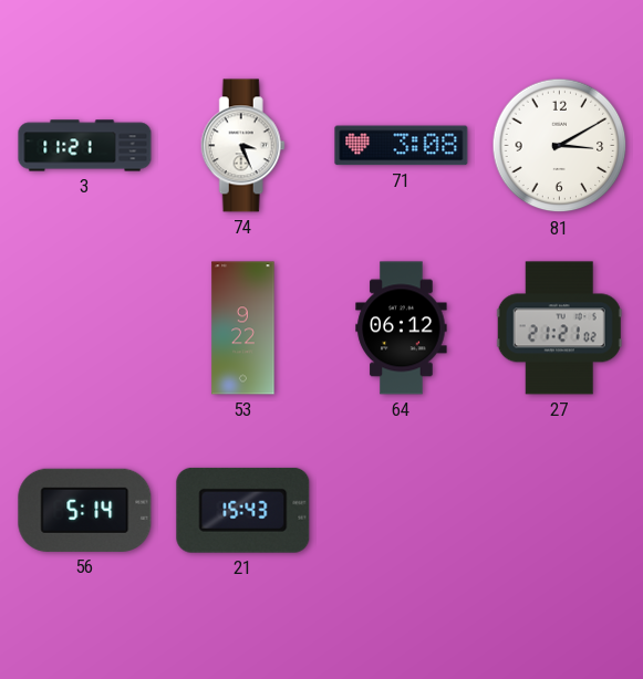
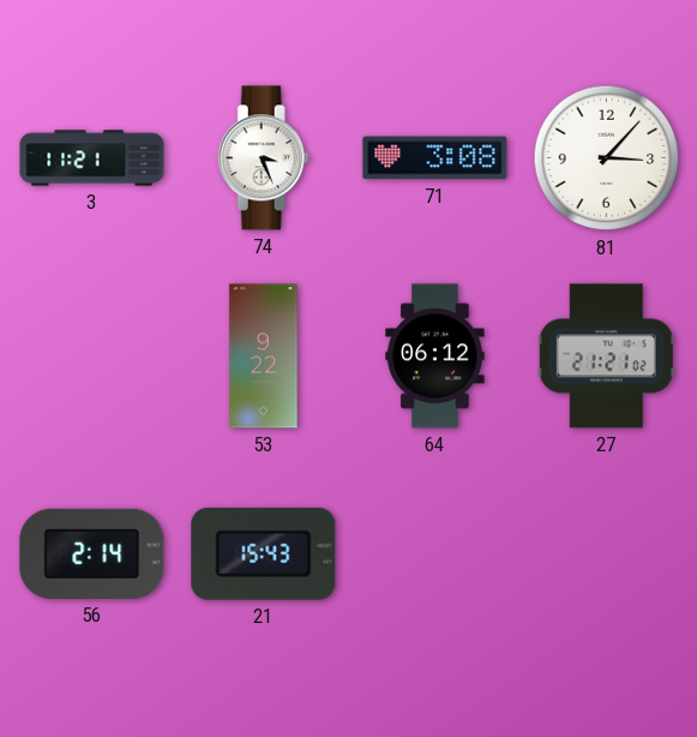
81: 3:10 -> 3:07 (607, 158)
56: 5:14 -> 2:14 (92, 553)
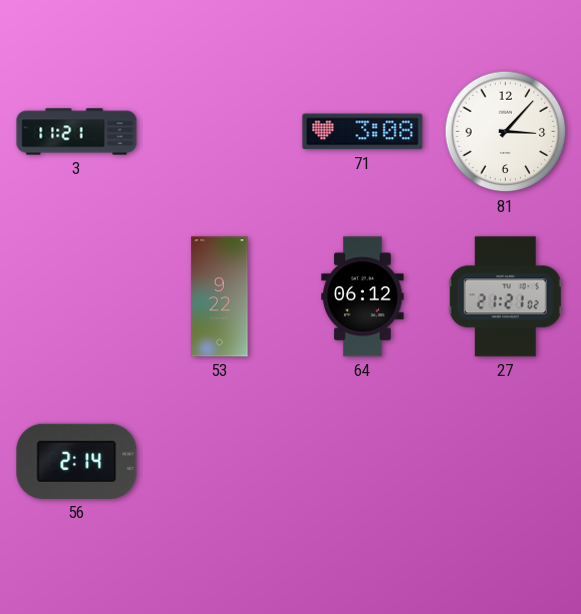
74: 3:26 -> none (263, 158)
21: 15:43 -> none (264, 553)
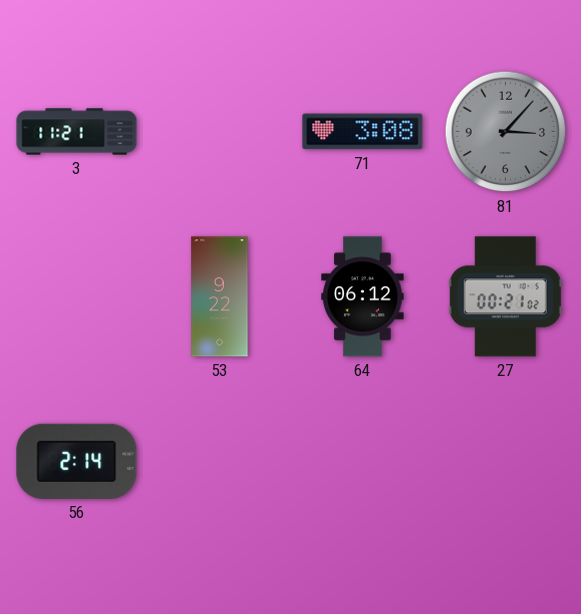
81 dial: white -> grey (506, 132)
27: 21:21 -> 00:21 (505, 297)
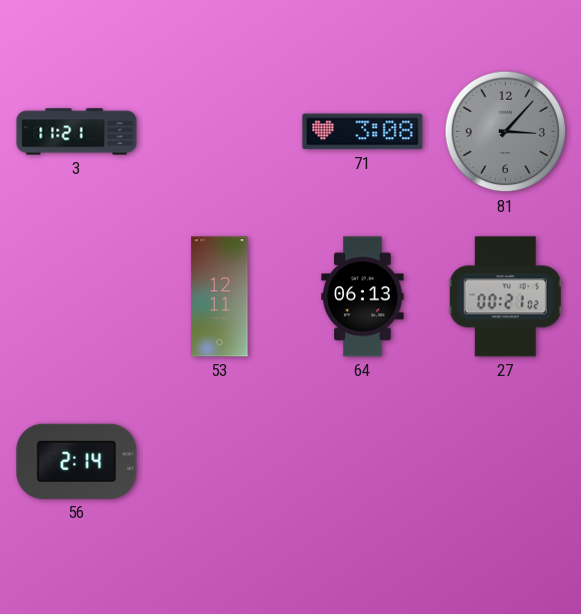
53: 9:22 -> 12:11 (220, 297)
64: 06:12 -> 06:13 (363, 297)
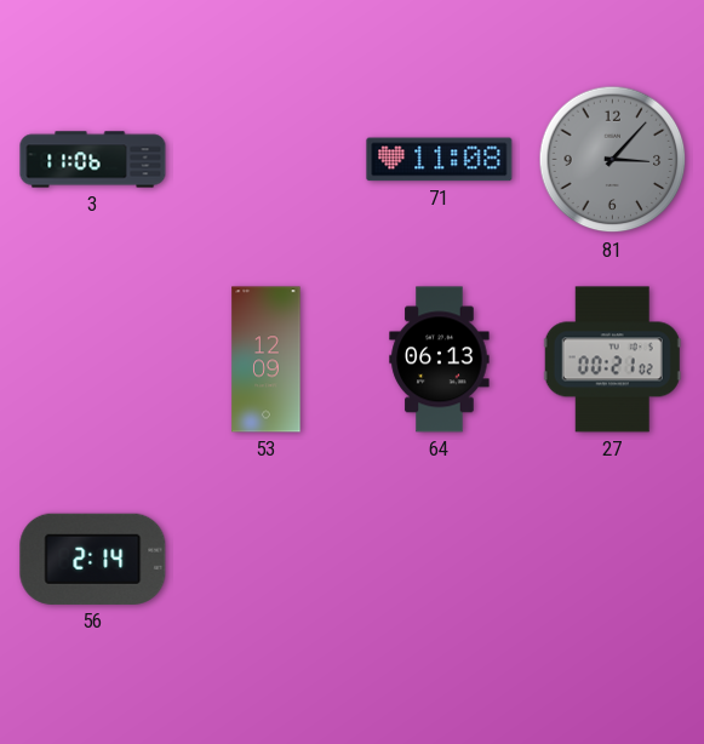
3: 11:21 -> 11:06 (93, 160)
71: 3:08 -> 11:08 (440, 160)
53: 12:11 -> 12:09 (267, 360)
